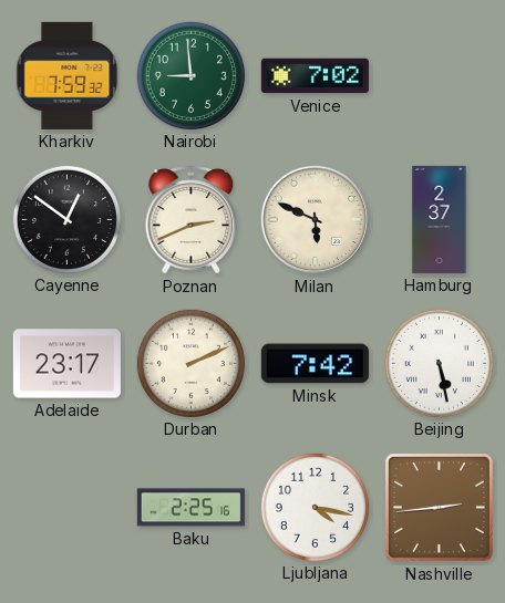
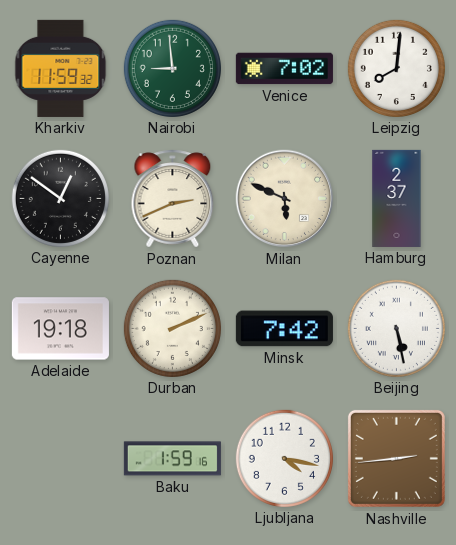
Kharkiv: 7:59 -> 11:59 (61, 68)
Leipzig: none -> 8:01 (396, 68)
Adelaide: 23:17 -> 19:18 (60, 329)
Baku: 2:25 -> 1:59 (172, 459)
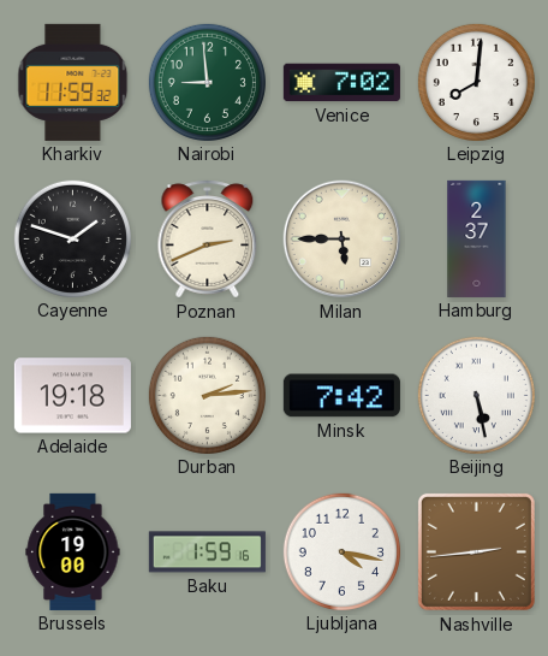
Cayenne: 12:51 -> 1:48 (72, 238)
Milan: 5:49 -> 5:45 (342, 240)
Durban: 2:11 -> 2:14 (207, 395)
Brussels: none -> 19:00 (73, 551)
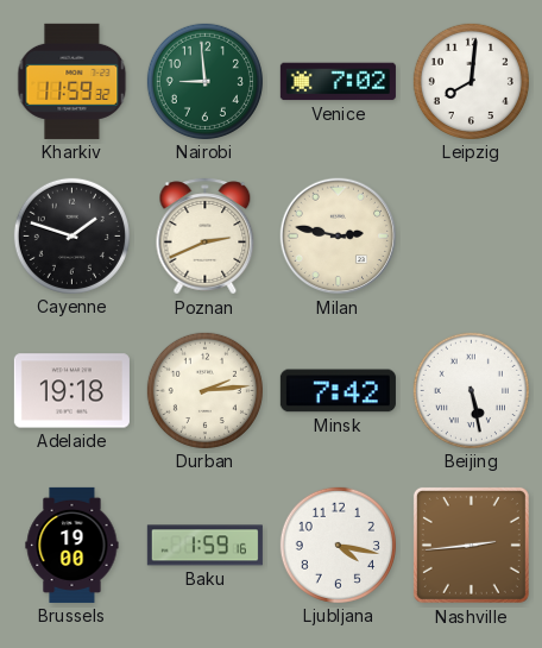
Milan: 5:45 -> 2:47 (339, 237)
Hamburg: 2:37 -> none (477, 238)
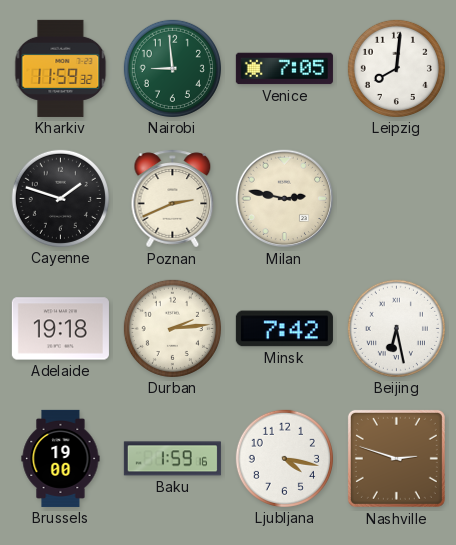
Venice: 7:02 -> 7:05 (284, 69)
Beijing: 5:28 -> 6:28 (396, 328)
Nashville: 2:44 -> 2:48 (396, 458)
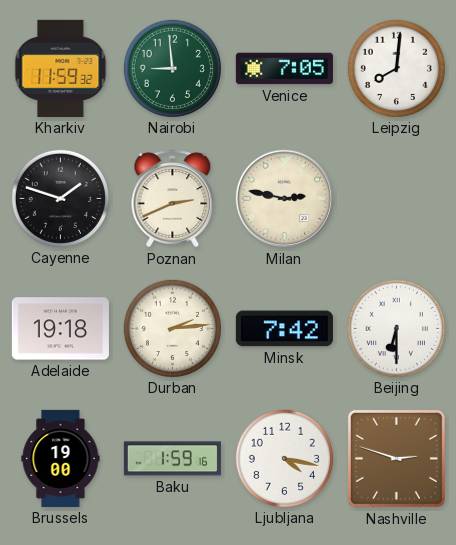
Beijing: 6:28 -> 6:30 (396, 328)
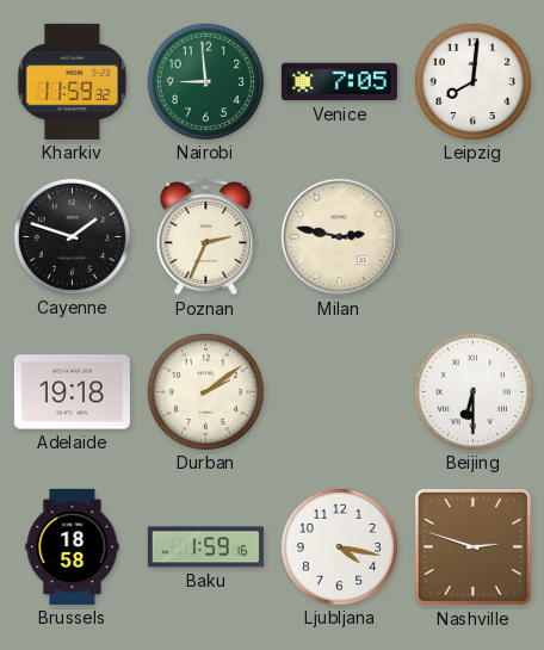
Poznan: 2:41 -> 2:34 (206, 237)
Durban: 2:14 -> 2:09 (205, 391)
Minsk: 7:42 -> none (284, 329)
Brussels: 19:00 -> 18:58 (73, 546)
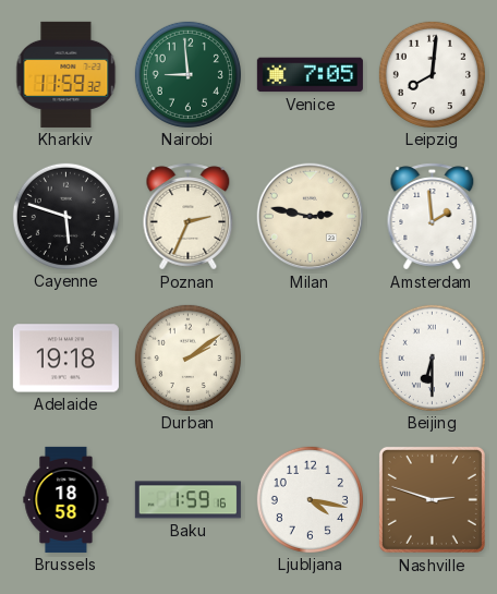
Cayenne: 1:48 -> 5:48 (65, 216)
Amsterdam: none -> 1:59 (433, 217)
